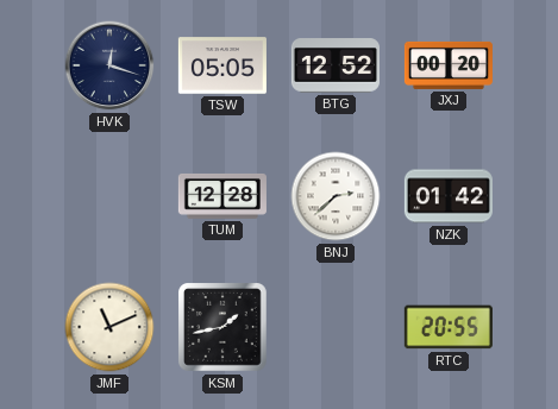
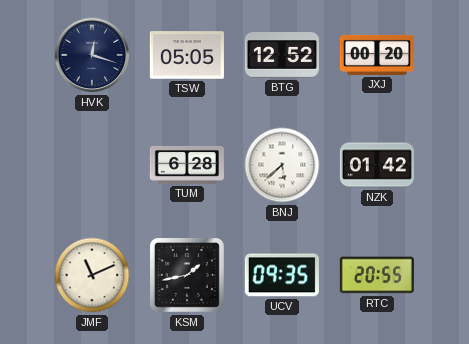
TUM: 12:28 -> 6:28 (187, 165)
BNJ: 2:38 -> 5:38 (282, 165)
UCV: none -> 09:35 (282, 275)
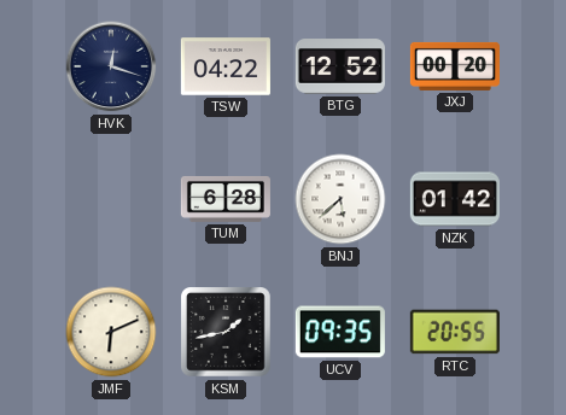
TSW: 05:05 -> 04:22 (226, 66)
JMF: 11:11 -> 6:11 (111, 332)
